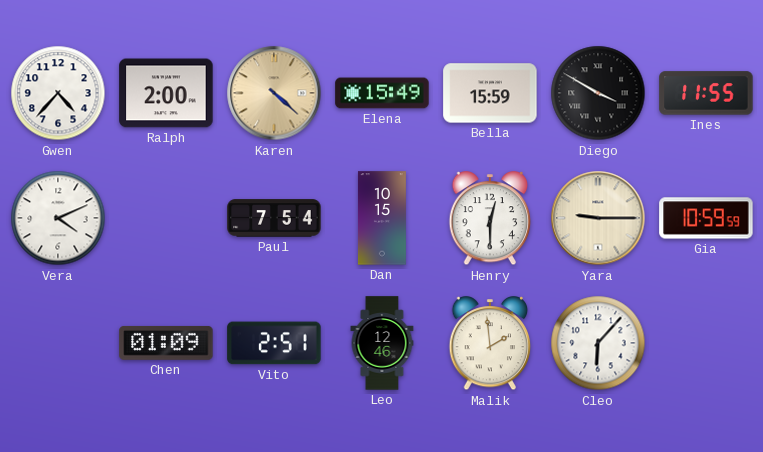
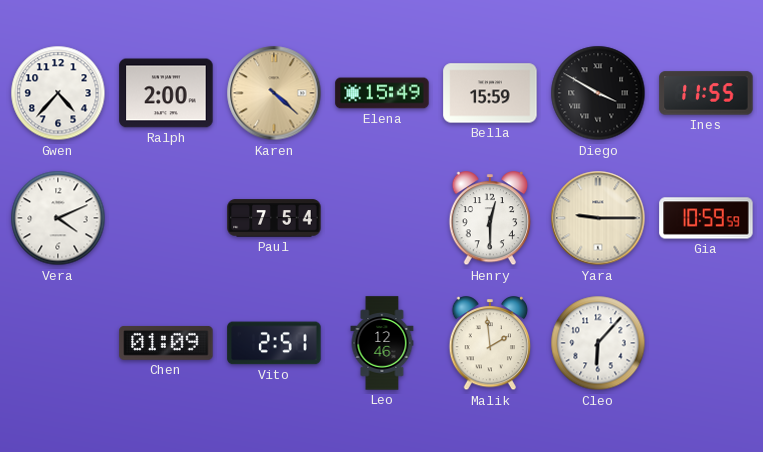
Dan: 10:15 -> none (382, 218)
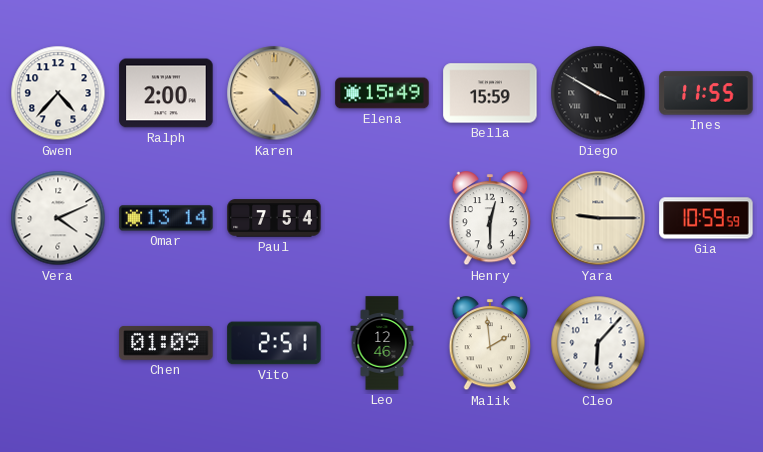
Omar: none -> 13:14 (166, 218)
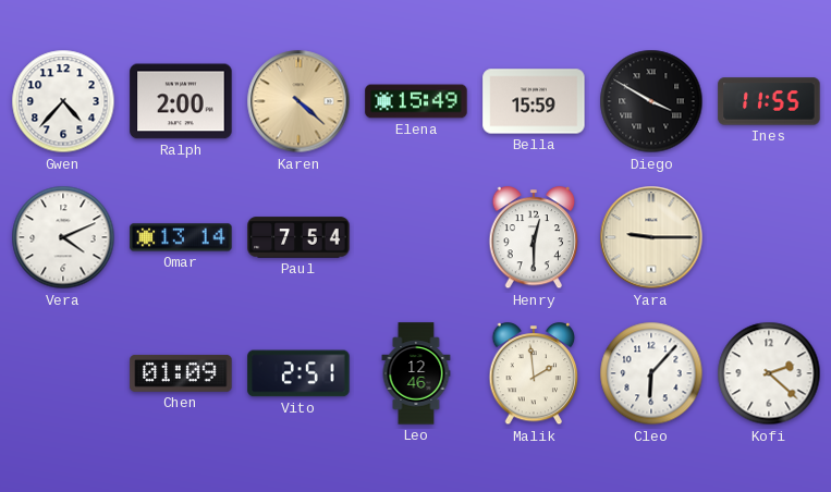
Gia: 10:59 -> none (706, 218)
Kofi: none -> 2:22 (769, 373)
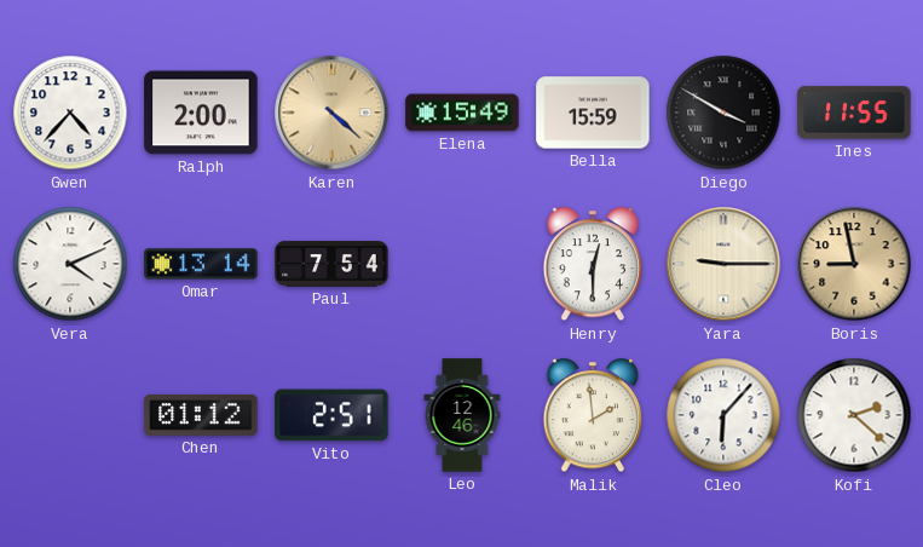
Boris: none -> 8:58 (854, 264)
Chen: 01:09 -> 01:12 (201, 415)
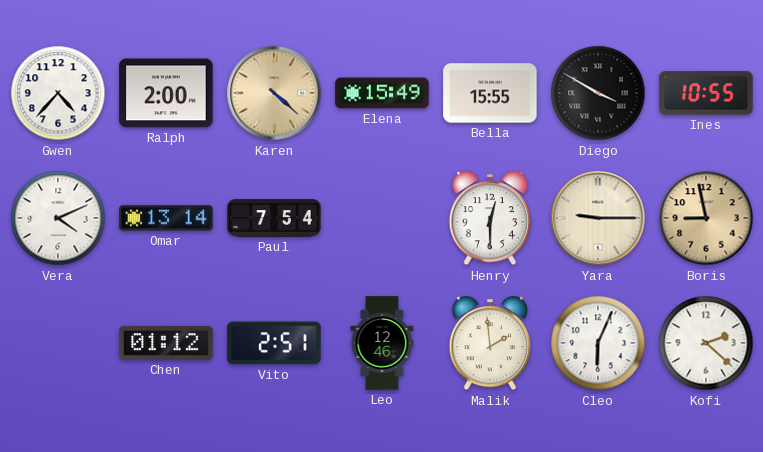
Bella: 15:59 -> 15:55 (490, 93)
Ines: 11:55 -> 10:55 (706, 93)
Cleo: 6:07 -> 6:04 (598, 343)
